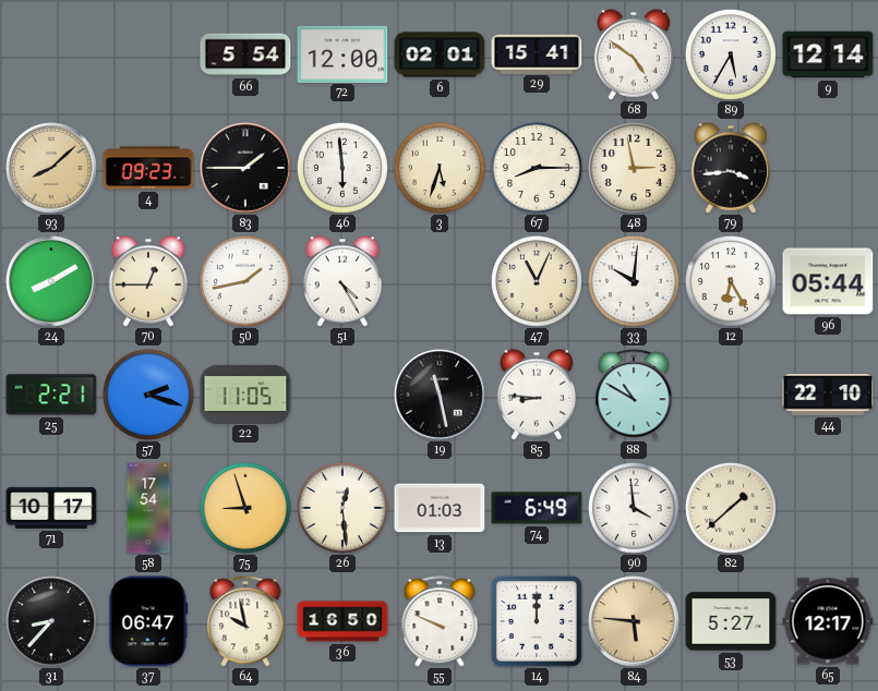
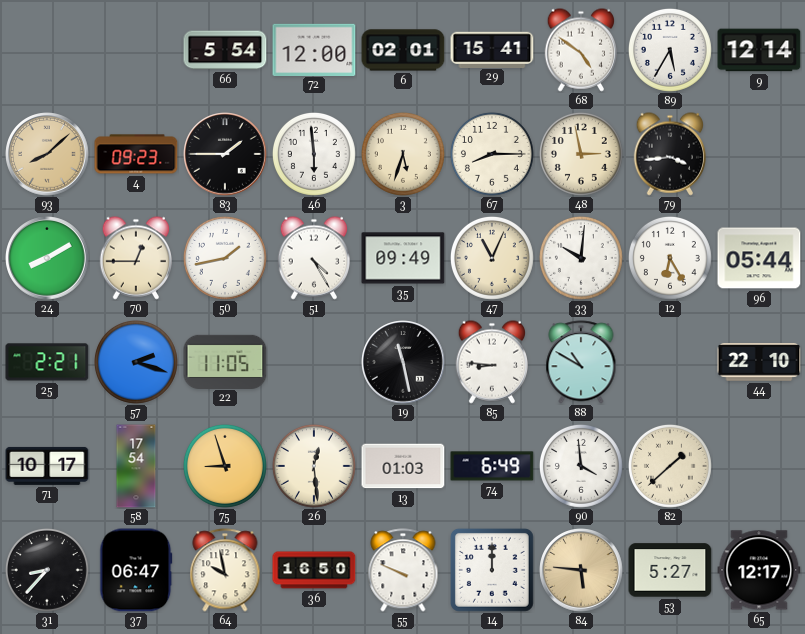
35: none -> 09:49 (403, 258)
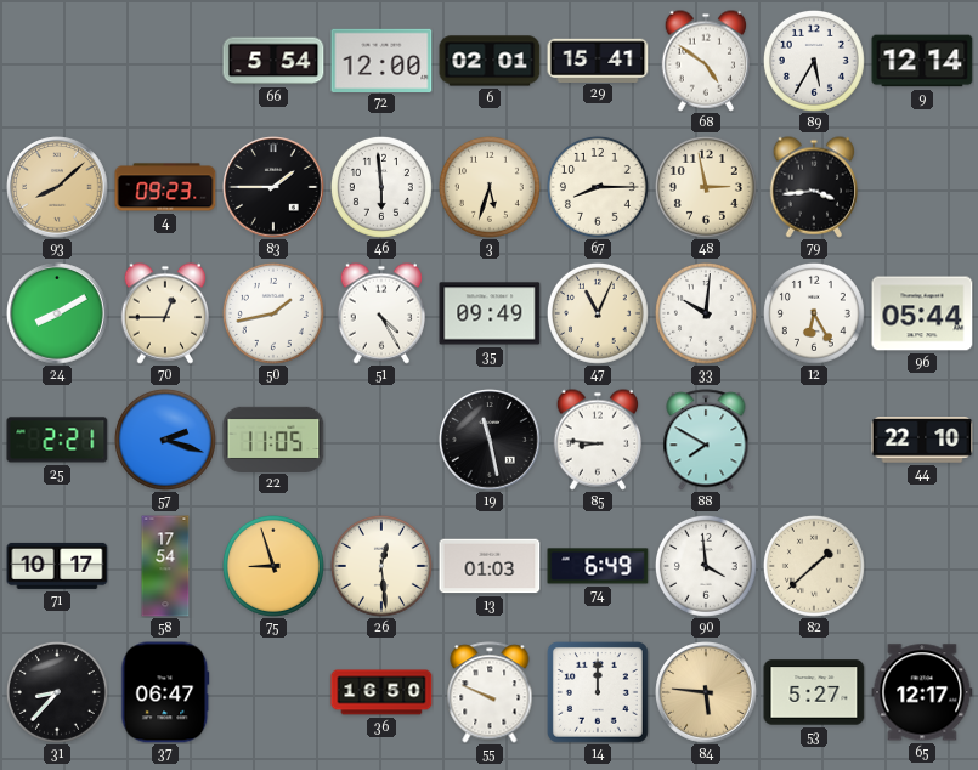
88: 10:50 -> 7:50 (706, 440)
64: 9:58 -> none (225, 570)
